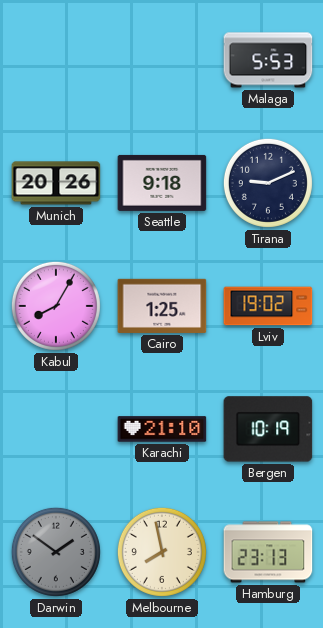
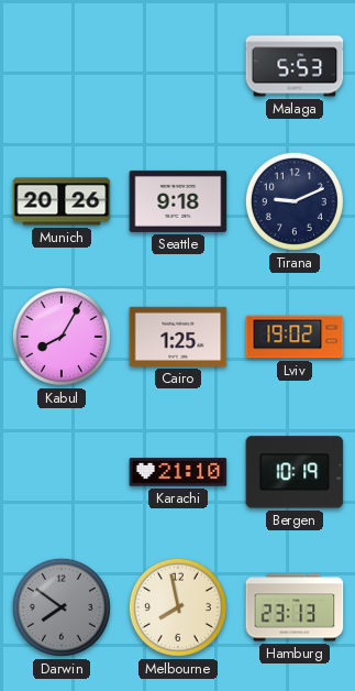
Darwin: 1:51 -> 7:51 (62, 607)
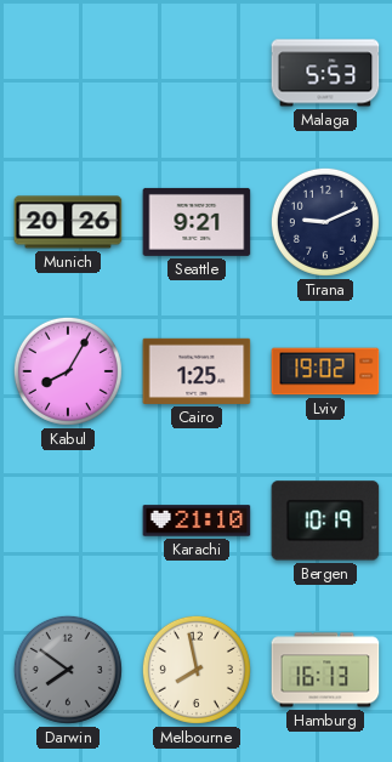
Seattle: 9:18 -> 9:21 (197, 222)
Hamburg: 23:13 -> 16:13 (325, 670)
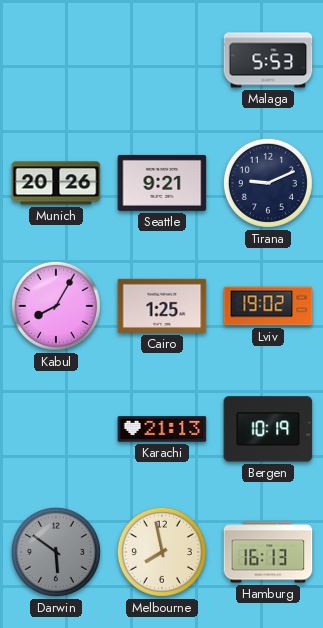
Karachi: 21:10 -> 21:13 (162, 429)
Darwin: 7:51 -> 5:51 (56, 552)
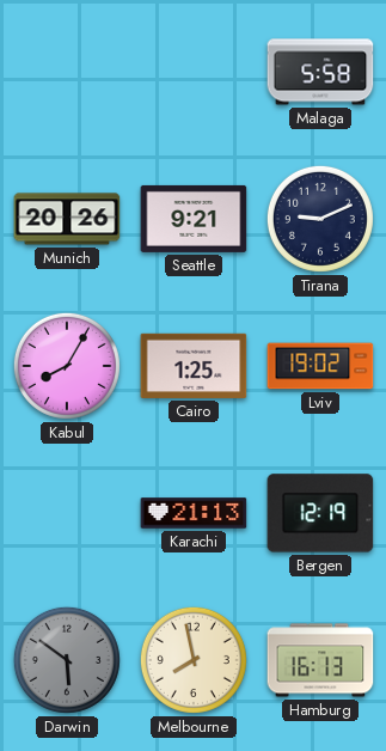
Malaga: 5:53 -> 5:58 (320, 72)
Bergen: 10:19 -> 12:19 (320, 513)
